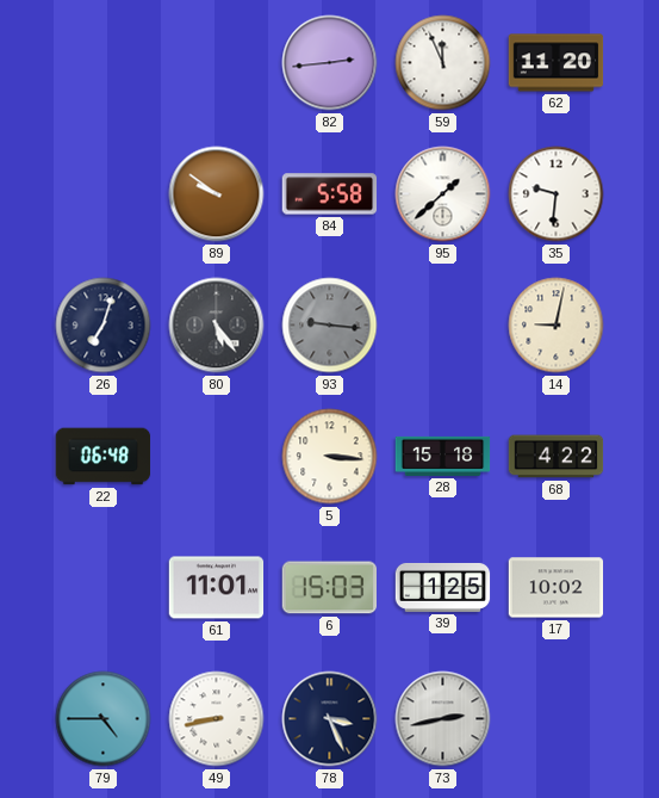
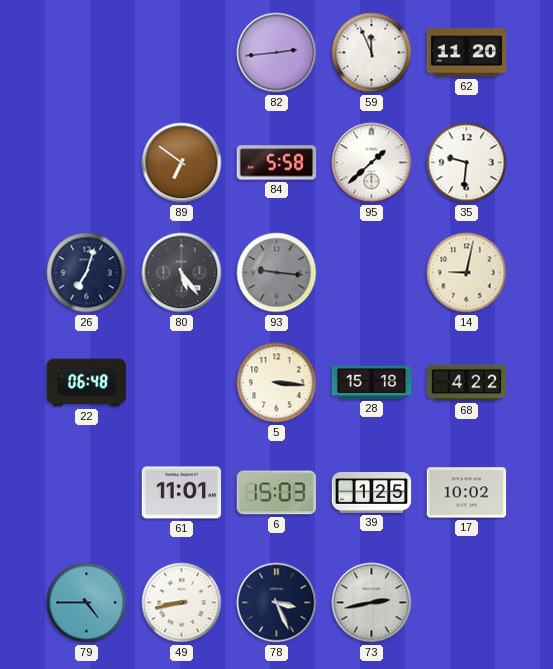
89: 9:51 -> 6:51 (182, 163)
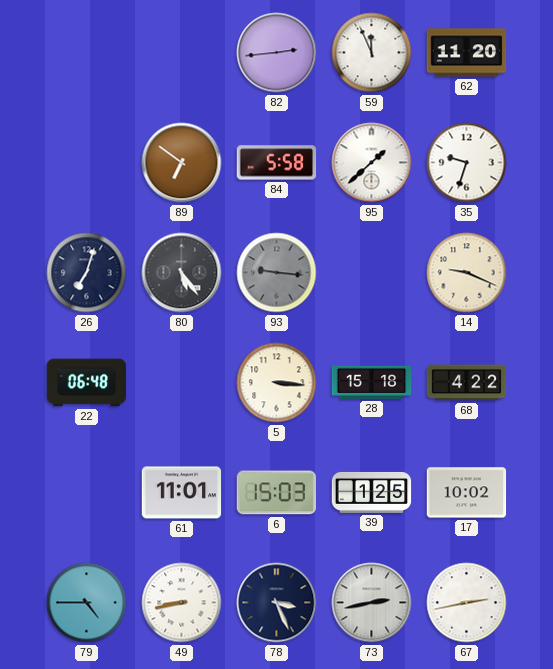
35: 9:31 -> 9:33 (467, 163)
14: 9:02 -> 9:19 (467, 273)
67: none -> 2:43 (467, 603)
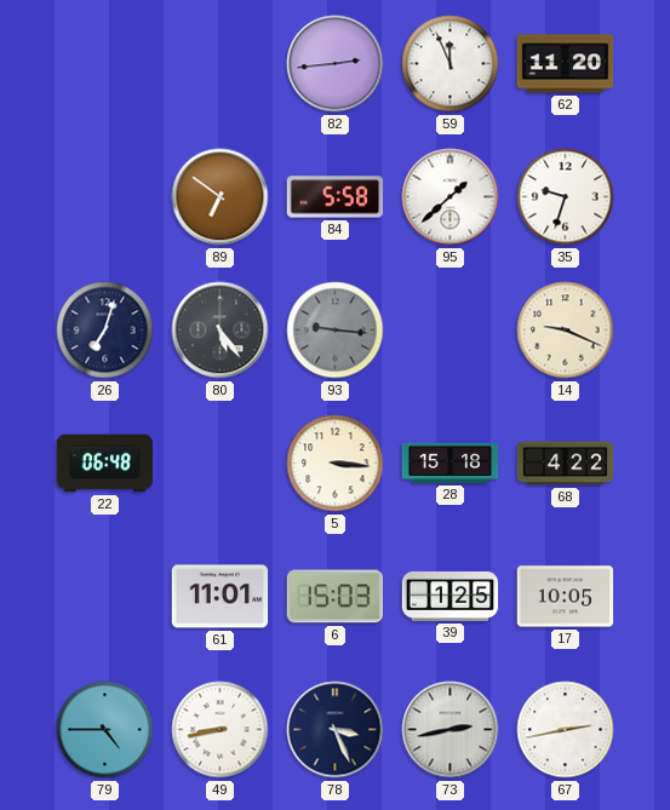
17: 10:02 -> 10:05 (566, 597)
